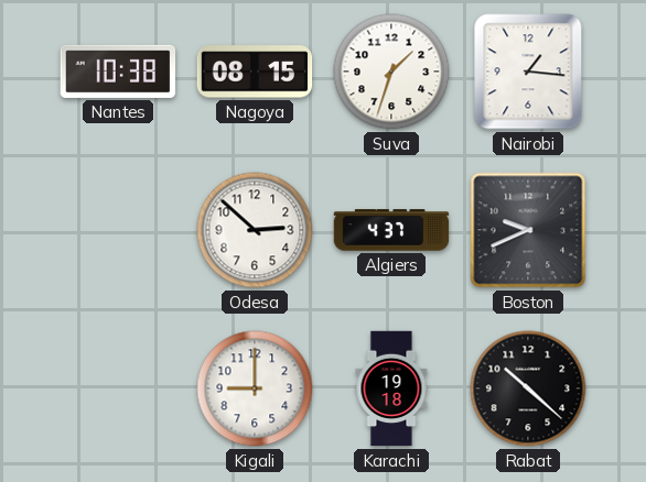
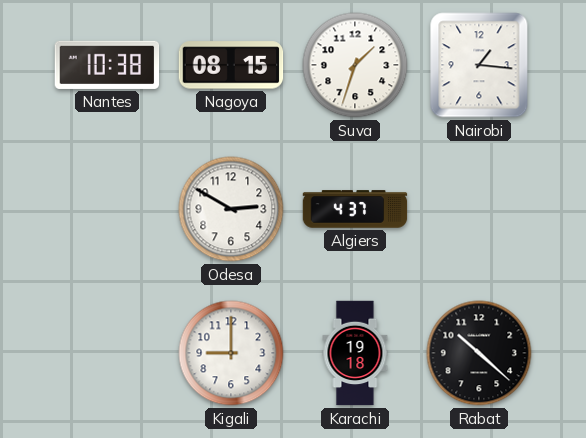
Odesa: 2:52 -> 2:50 (231, 209)
Boston: 9:41 -> none (528, 230)
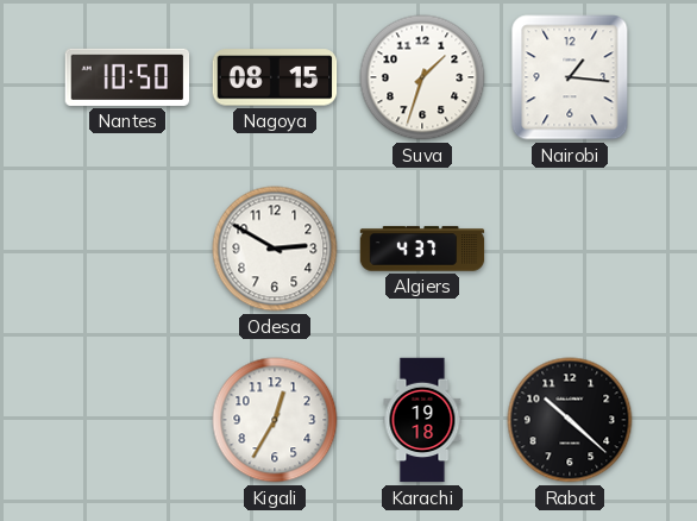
Nantes: 10:38 -> 10:50 (127, 77)
Kigali: 9:00 -> 12:35 (275, 420)
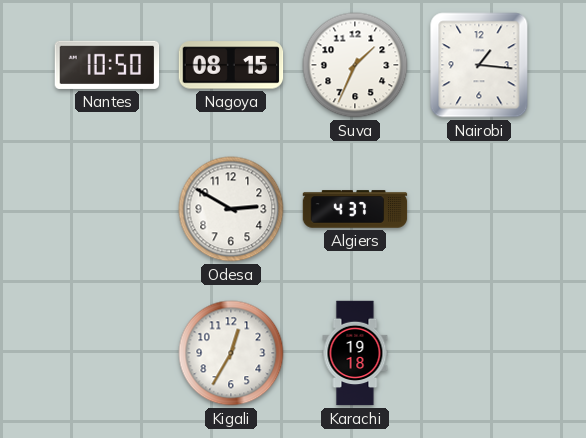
Suva: 1:33 -> 1:34 (355, 65)
Rabat: 10:22 -> none (570, 420)
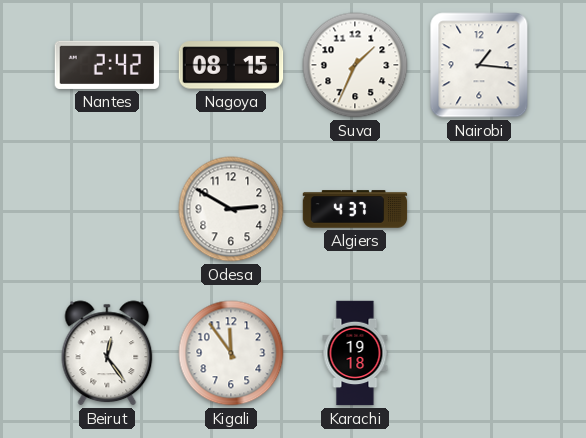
Nantes: 10:50 -> 2:42 (107, 65)
Beirut: none -> 12:24 (107, 353)
Kigali: 12:35 -> 11:54 (231, 353)
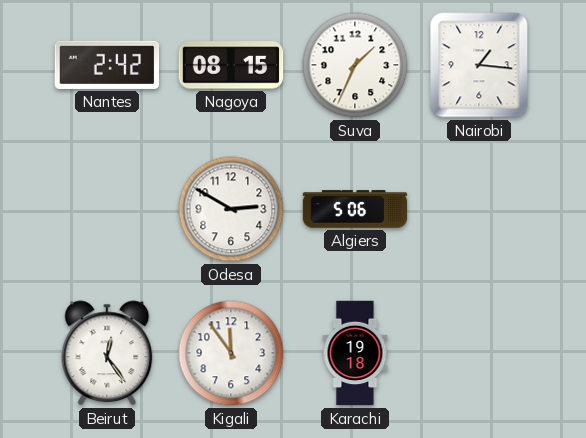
Algiers: 4:37 -> 5:06 (355, 209)
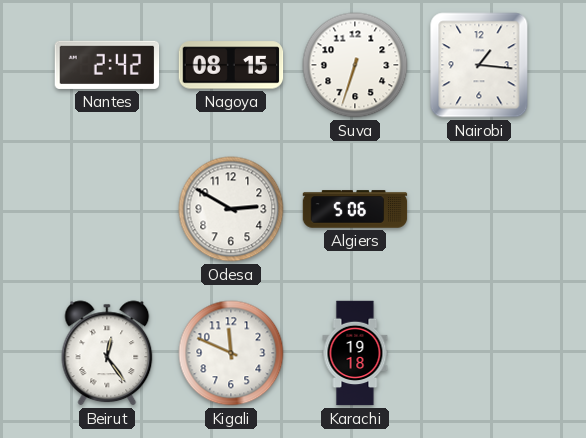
Suva: 1:34 -> 6:33 (355, 65)
Kigali: 11:54 -> 11:49 (231, 353)
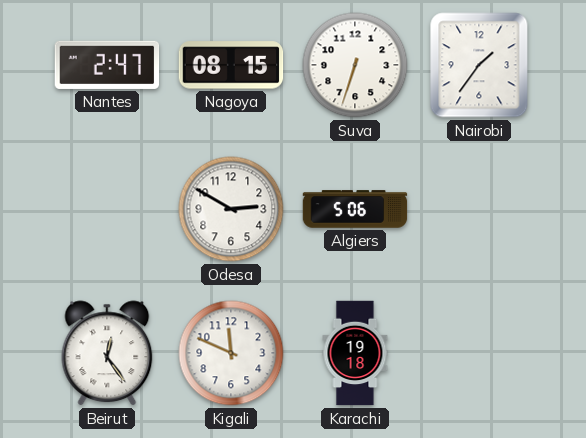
Nantes: 2:42 -> 2:47 (107, 65)
Nairobi: 1:16 -> 1:36 (479, 65)
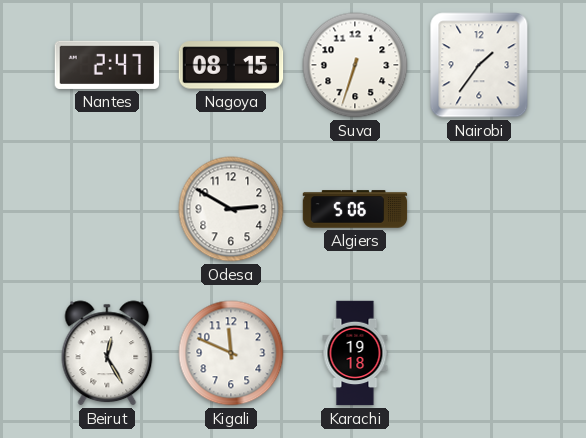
Beirut: 12:24 -> 12:25 (107, 353)
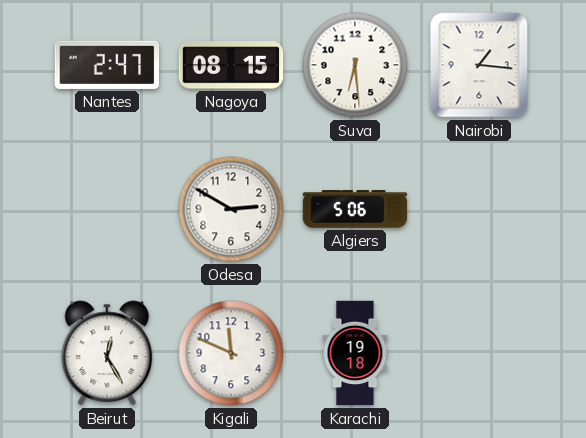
Suva: 6:33 -> 6:29 (355, 65)
Nairobi: 1:36 -> 1:16 (479, 65)
